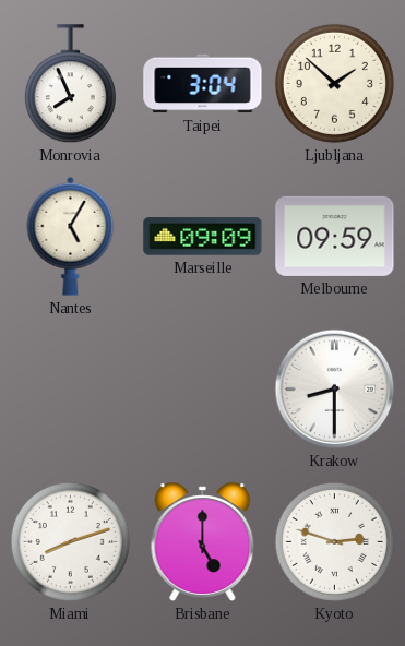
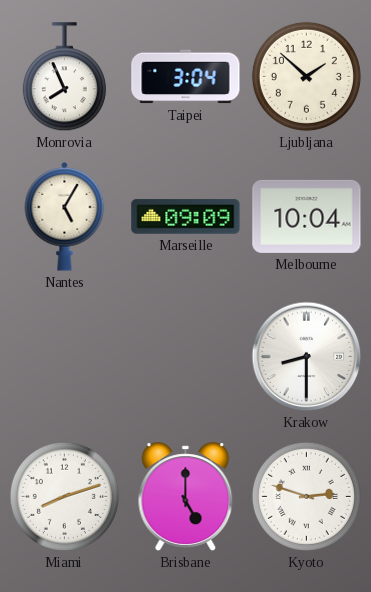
Melbourne: 09:59 -> 10:04 (307, 216)
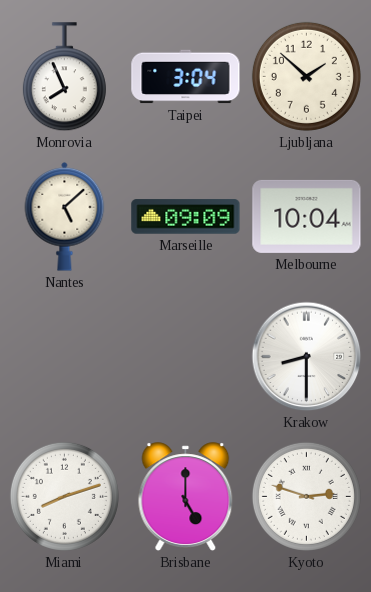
Nantes: 5:05 -> 5:08 (65, 216)
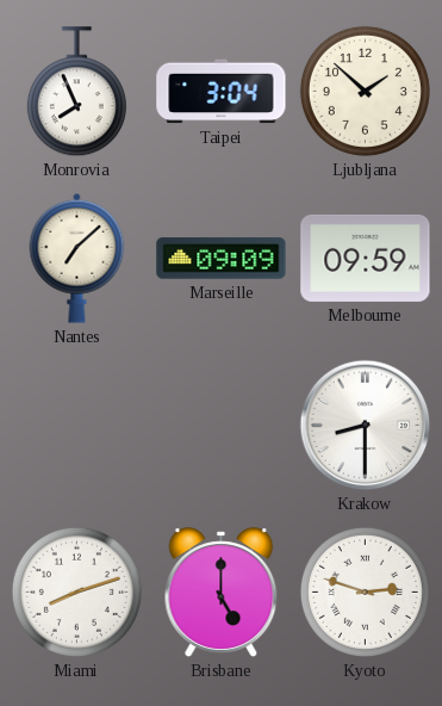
Nantes: 5:08 -> 7:08 (77, 258)
Melbourne: 10:04 -> 09:59 (366, 258)
